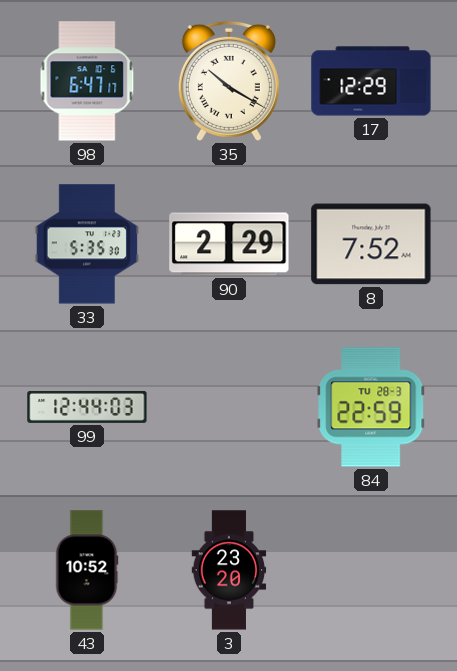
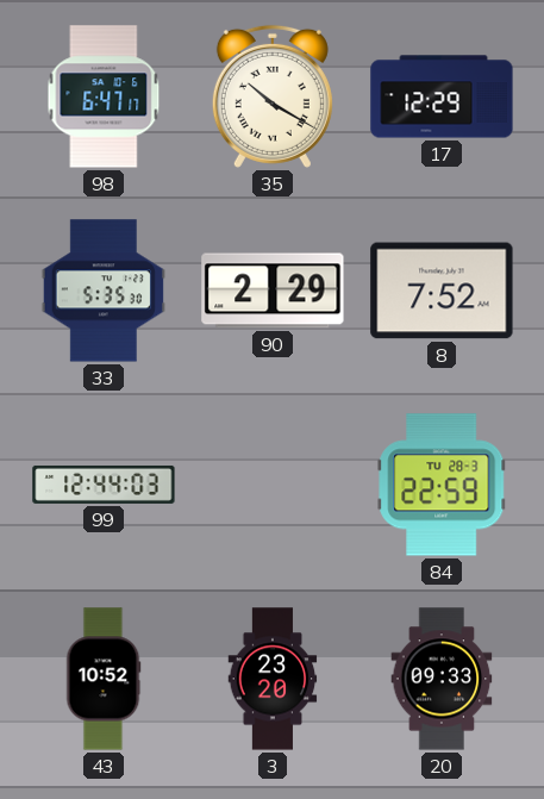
20: none -> 09:33 (442, 679)
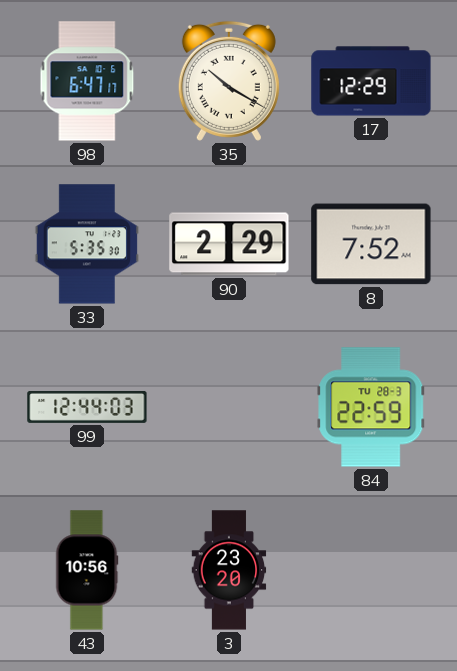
43: 10:52 -> 10:56 (87, 570)
20: 09:33 -> none (442, 679)
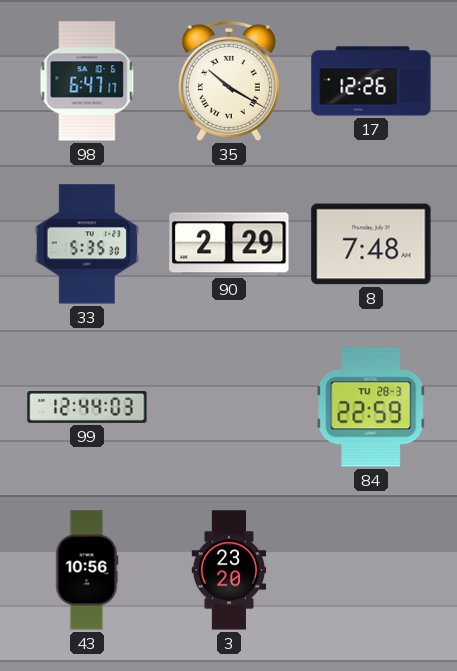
17: 12:29 -> 12:26 (371, 81)
8: 7:52 -> 7:48 (371, 244)
